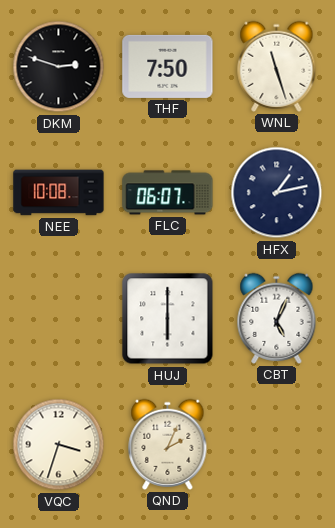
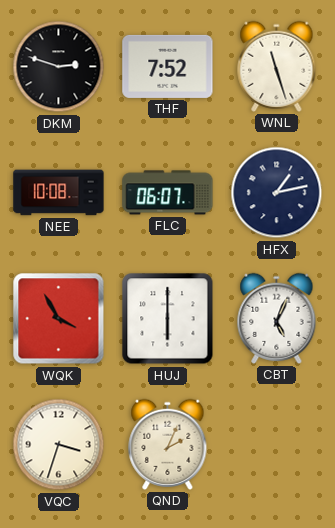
THF: 7:50 -> 7:52 (168, 66)
WQK: none -> 3:55 (59, 319)
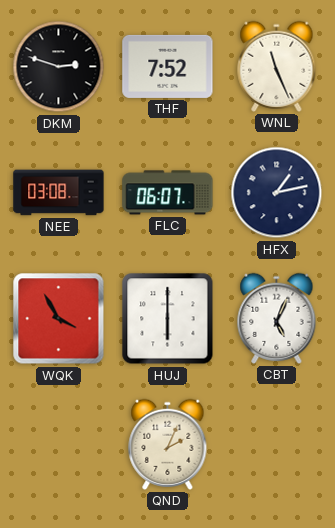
WNL: 11:27 -> 11:26 (277, 66)
NEE: 10:08 -> 03:08 (59, 193)
VQC: 3:33 -> none (59, 445)
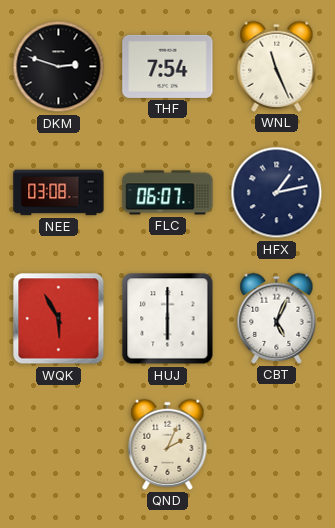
THF: 7:52 -> 7:54 (168, 66)
WQK: 3:55 -> 5:55 (59, 319)
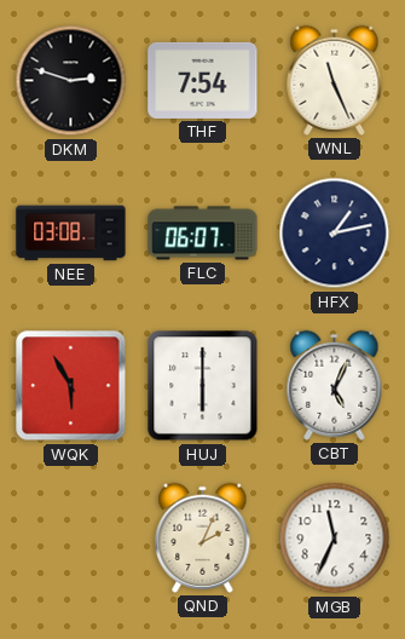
MGB: none -> 11:34 (335, 539)
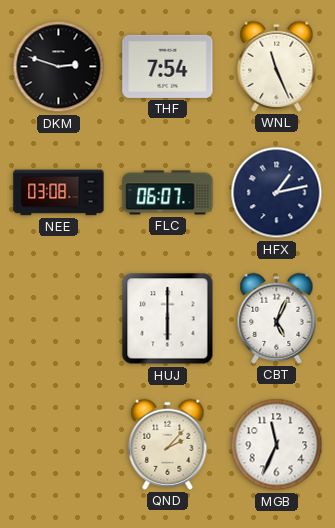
WQK: 5:55 -> none (71, 386)
QND: 2:04 -> 2:07 (168, 444)
